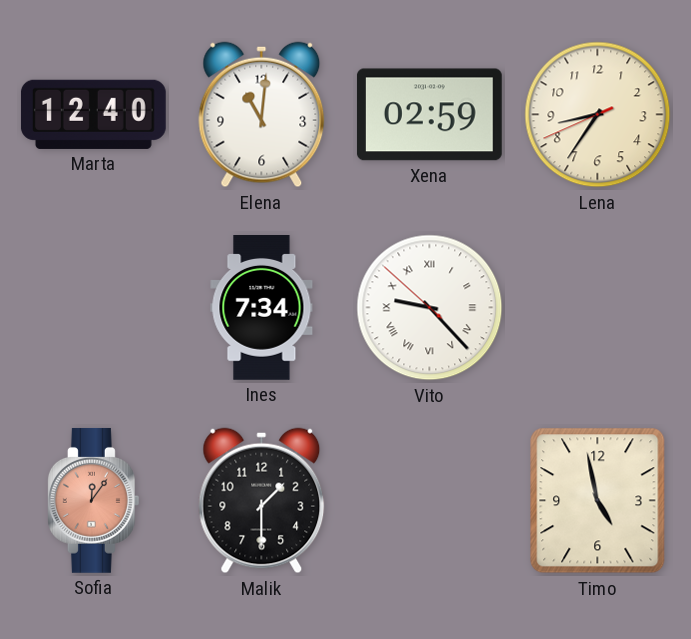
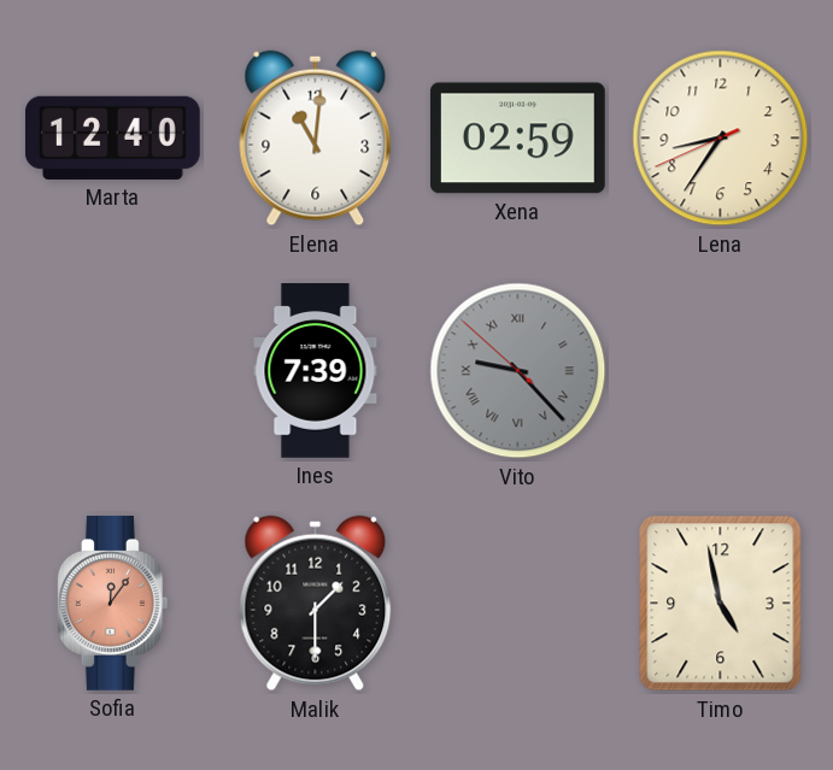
Ines: 7:34 -> 7:39 (316, 371)
Vito dial: white -> grey (518, 371)
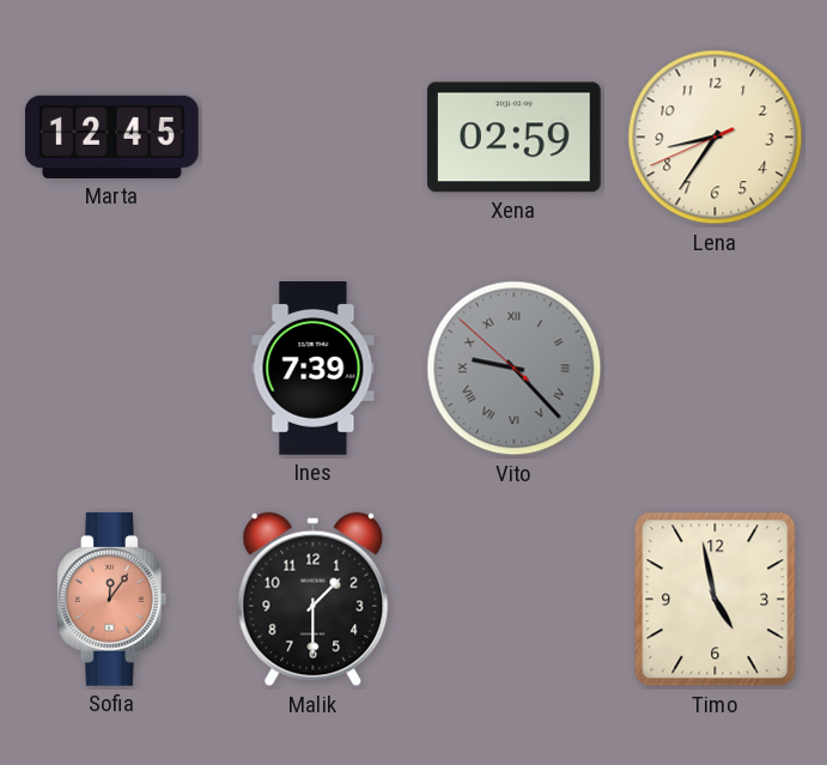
Marta: 12:40 -> 12:45 (111, 136)
Elena: 11:01 -> none (316, 139)
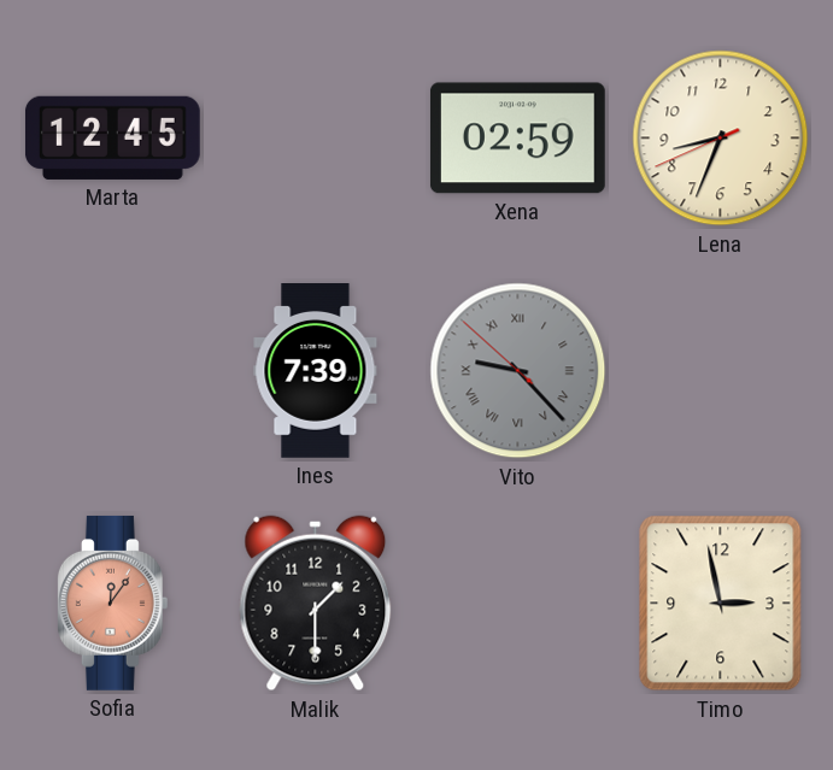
Lena: 8:35 -> 8:33 (721, 139)
Timo: 4:58 -> 2:58 (721, 604)
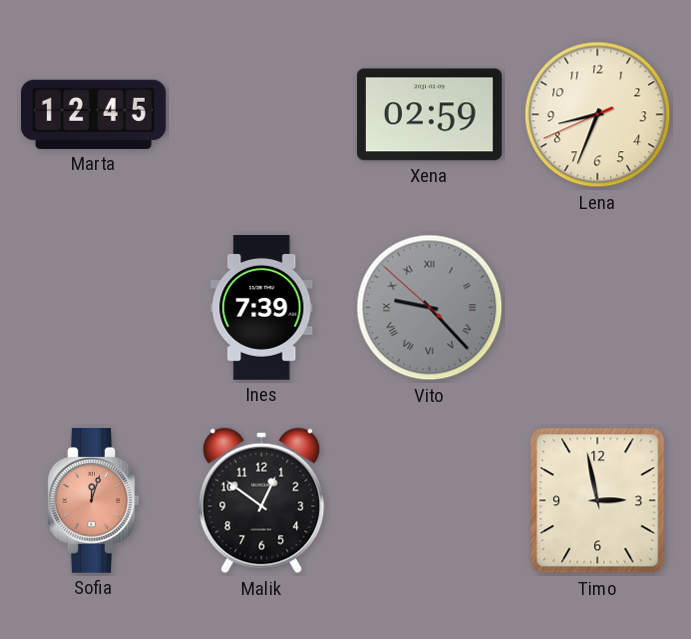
Sofia: 12:06 -> 12:03 (93, 500)
Malik: 1:30 -> 12:51 (262, 501)
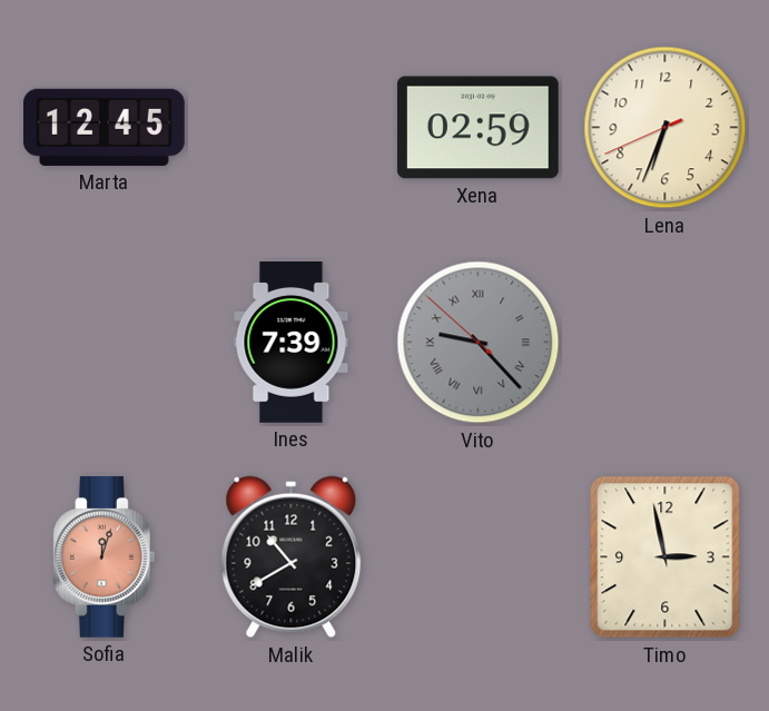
Lena: 8:33 -> 6:33 (666, 128)
Malik: 12:51 -> 10:40 (292, 557)
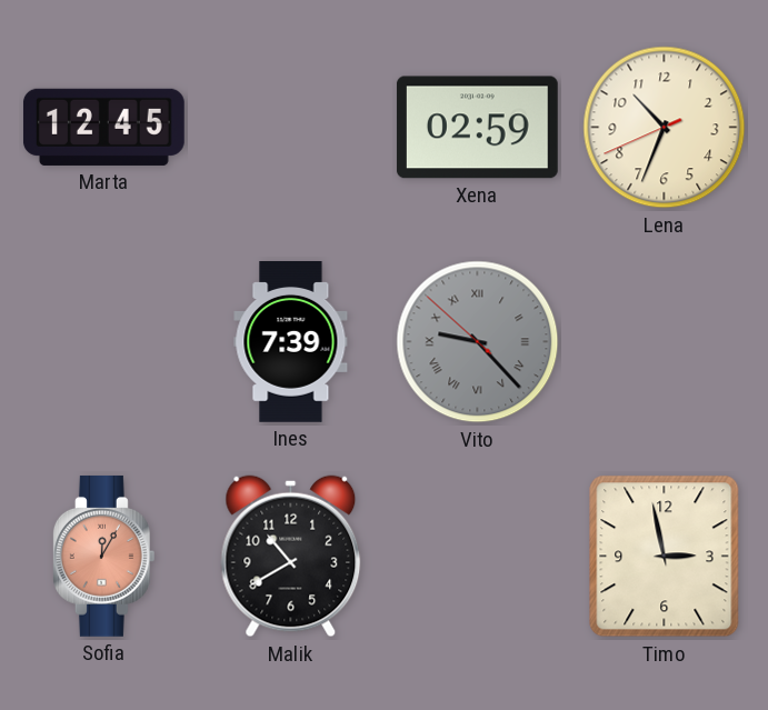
Lena: 6:33 -> 10:33 (665, 128)
Sofia: 12:03 -> 12:05 (103, 556)
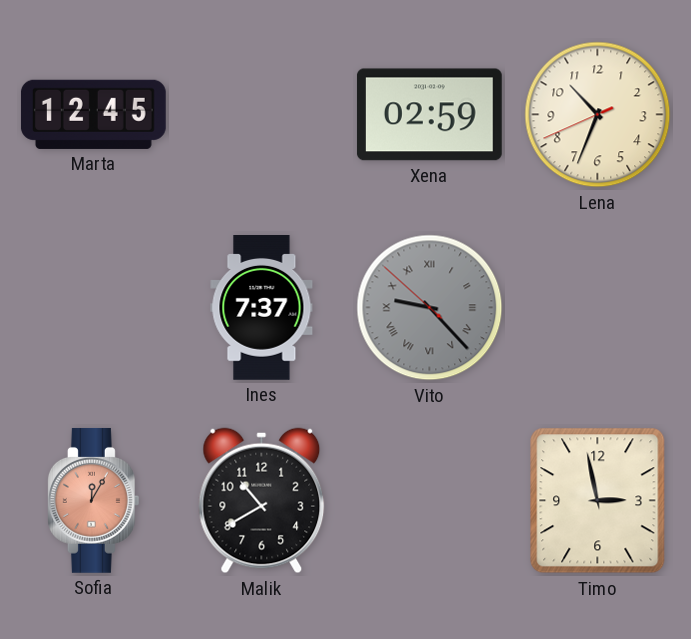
Ines: 7:39 -> 7:37 (262, 308)
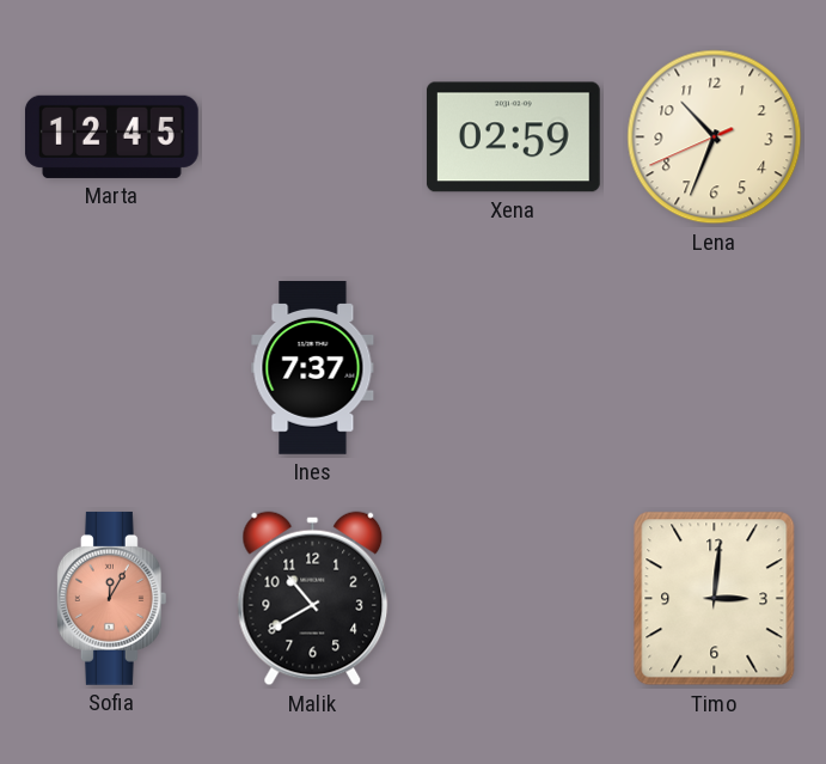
Vito: 9:22 -> none (430, 308)
Timo: 2:58 -> 3:01 (715, 599)
